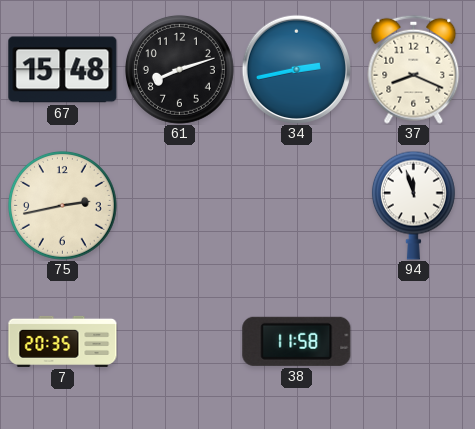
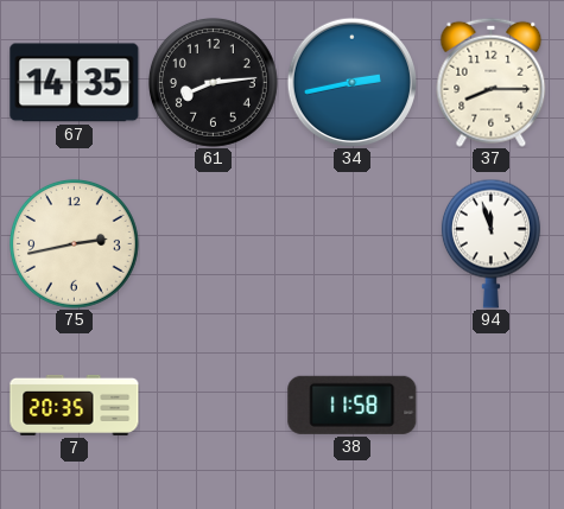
67: 15:48 -> 14:35 (75, 83)
61: 8:12 -> 8:14 (213, 82)
37: 8:19 -> 8:15 (492, 82)
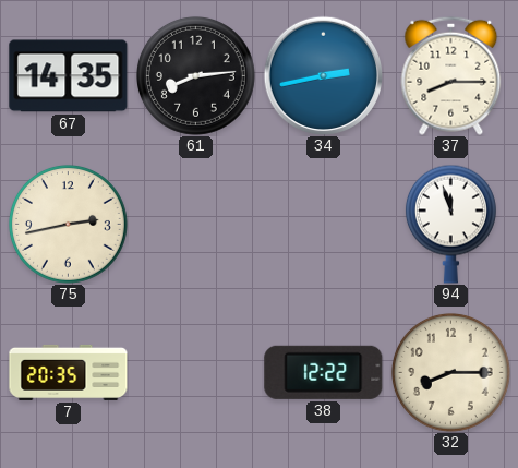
38: 11:58 -> 12:22 (324, 372)
32: none -> 8:15 (450, 372)
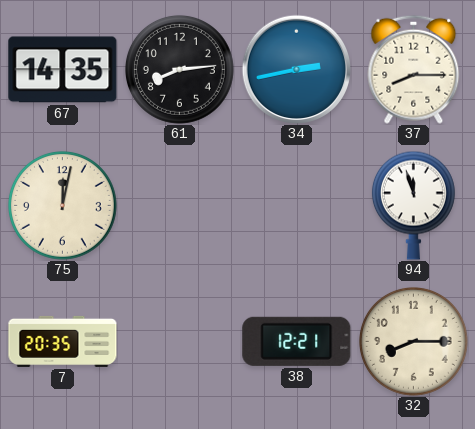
75: 2:43 -> 12:02 (62, 205)
38: 12:22 -> 12:21 (297, 341)
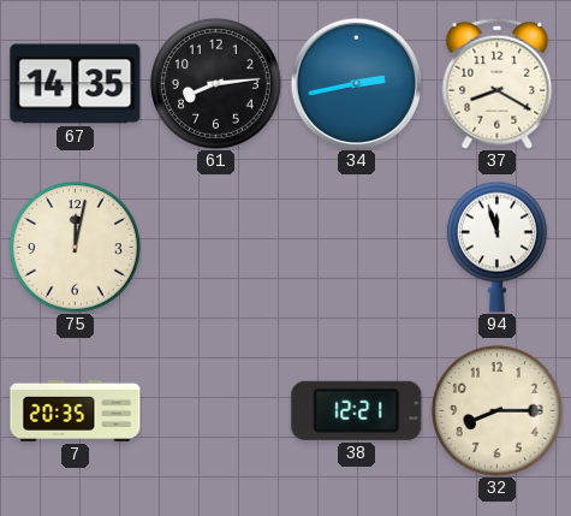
37: 8:15 -> 8:20 (498, 83)
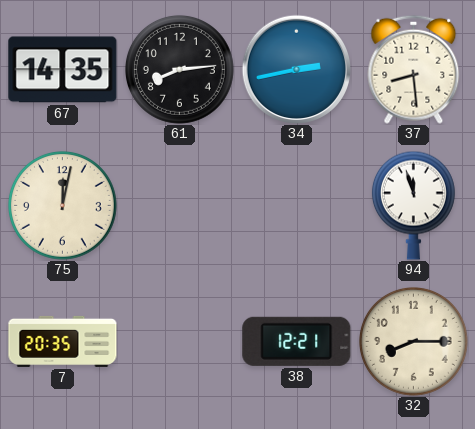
37: 8:20 -> 8:29 (414, 69)
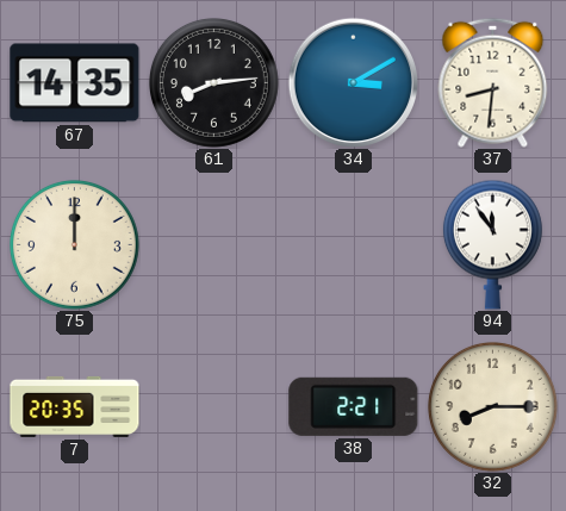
34: 2:43 -> 3:10 (353, 82)
37: 8:29 -> 8:31 (493, 82)
75: 12:02 -> 12:00 (74, 244)
94: 11:57 -> 11:54 (492, 244)
38: 12:21 -> 2:21 (354, 406)
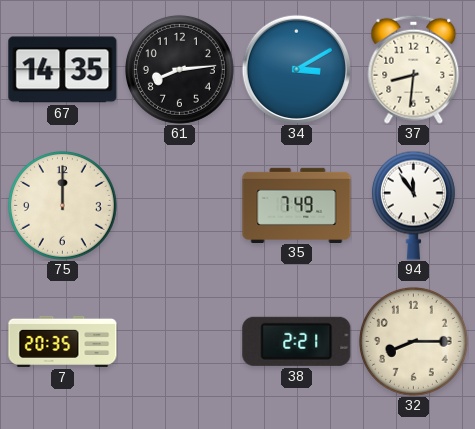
35: none -> 7:49 (297, 205)
